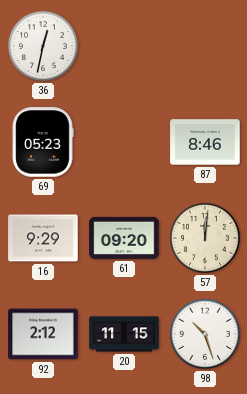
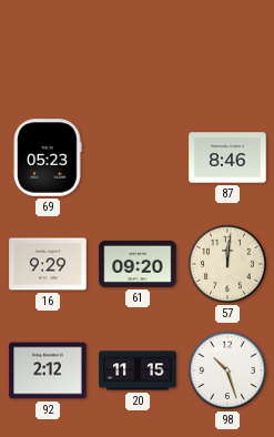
36: 12:32 -> none (43, 46)
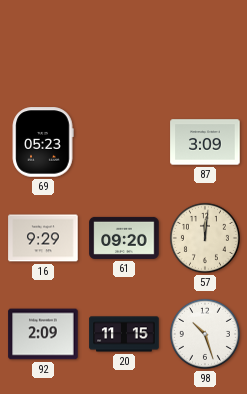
87: 8:46 -> 3:09 (205, 142)
92: 2:12 -> 2:09 (43, 334)
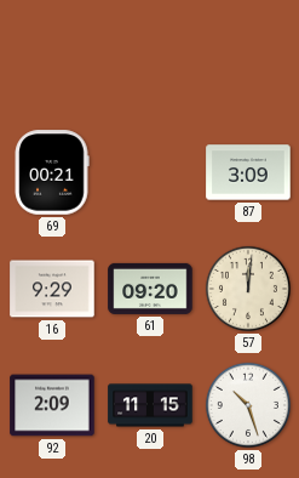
69: 05:23 -> 00:21 (52, 172)
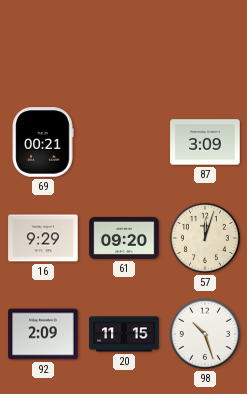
57: 12:01 -> 12:03 (205, 238)
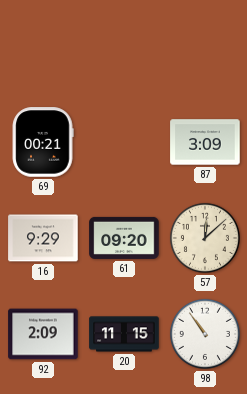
57: 12:03 -> 12:08 (205, 238)
98: 10:27 -> 10:54 (205, 334)
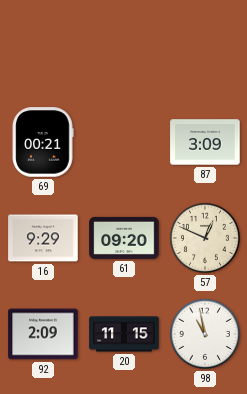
57: 12:08 -> 12:49 (205, 238)
98: 10:54 -> 10:58 (205, 334)
